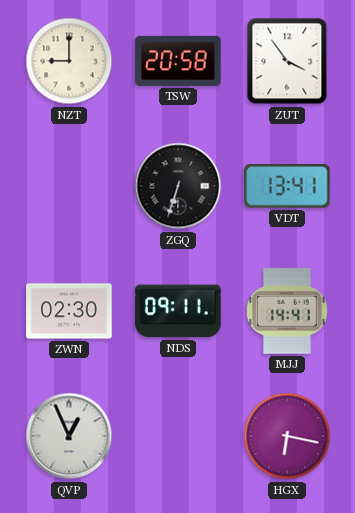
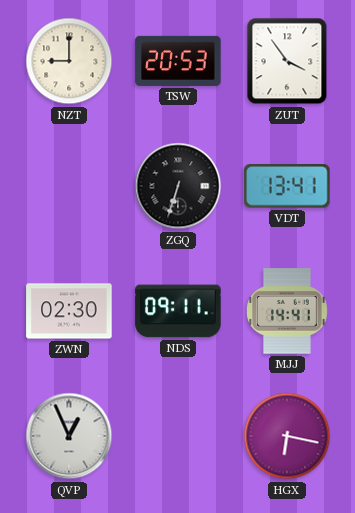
TSW: 20:58 -> 20:53 (178, 61)
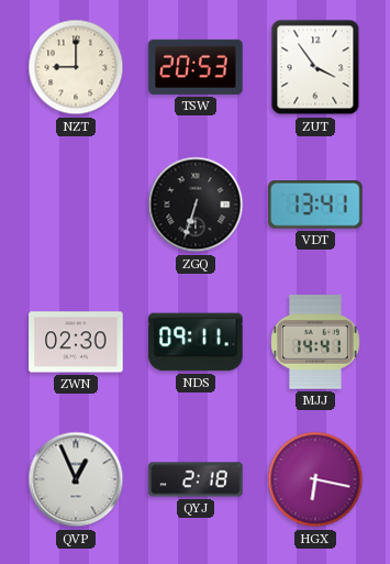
QYJ: none -> 2:18 (196, 479)
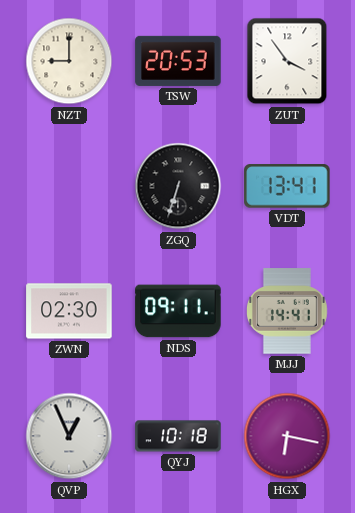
QYJ: 2:18 -> 10:18 (178, 436)
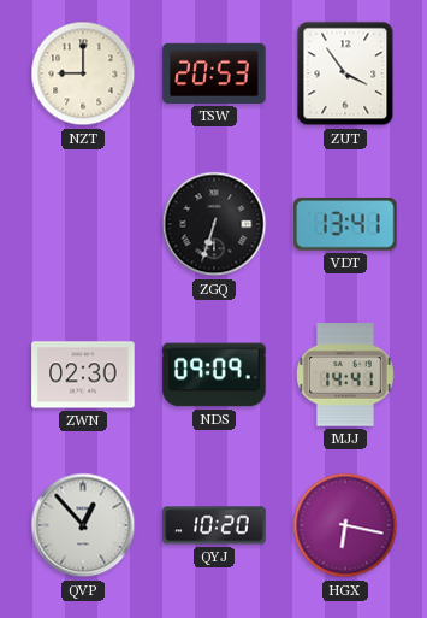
NDS: 09:11 -> 09:09 (214, 375)
QVP: 12:56 -> 12:53 (83, 525)
QYJ: 10:18 -> 10:20 (214, 525)
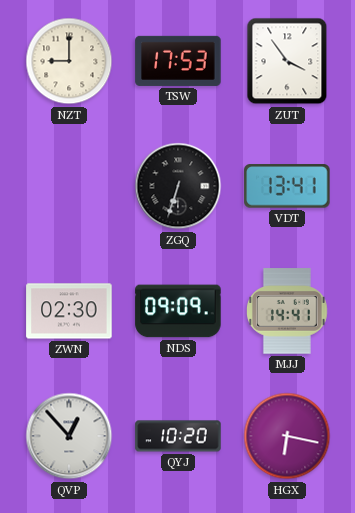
TSW: 20:53 -> 17:53 (178, 61)
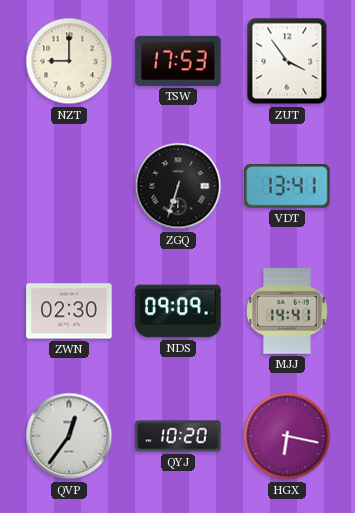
QVP: 12:53 -> 12:36 (69, 436)
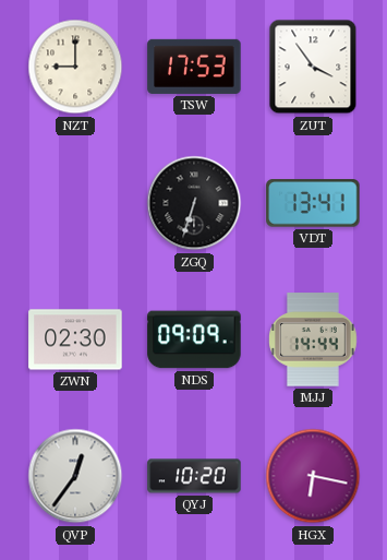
MJJ: 14:41 -> 14:44 (314, 339)
